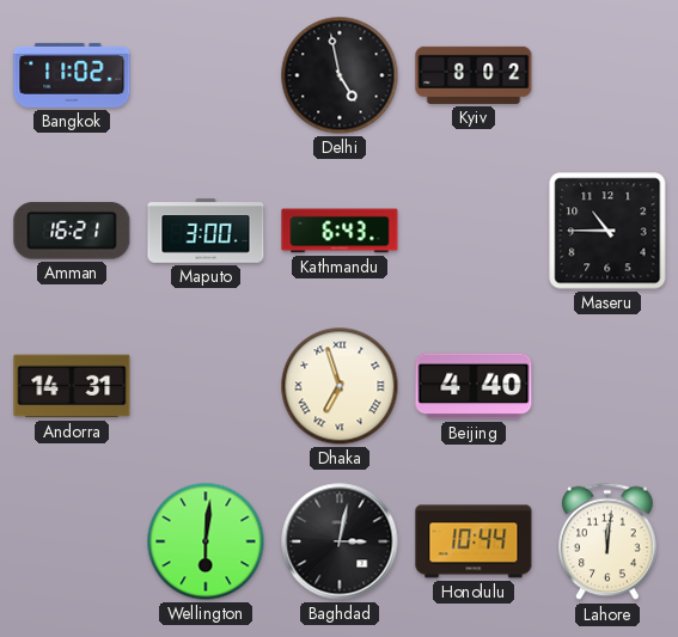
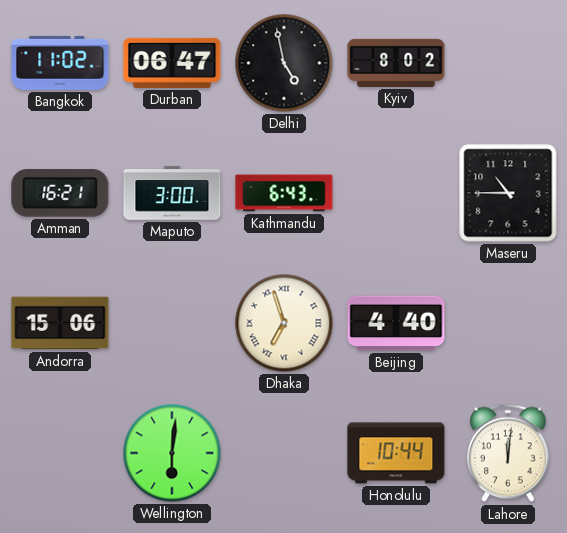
Durban: none -> 06:47 (172, 63)
Andorra: 14:31 -> 15:06 (60, 323)
Baghdad: 3:02 -> none (340, 541)
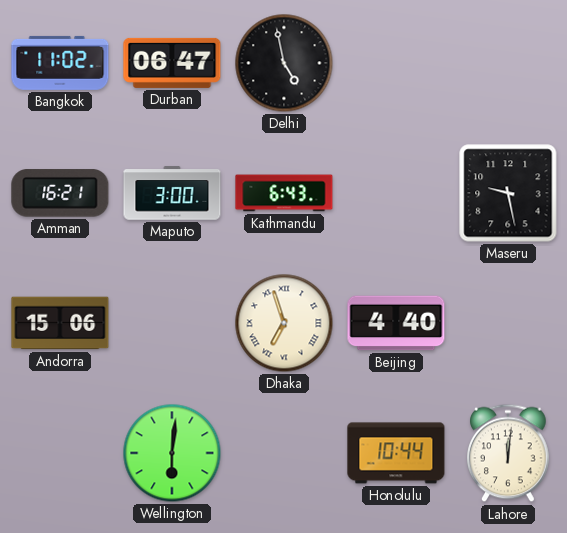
Kyiv: 8:02 -> none (396, 63)
Maseru: 10:45 -> 9:28 (508, 193)
